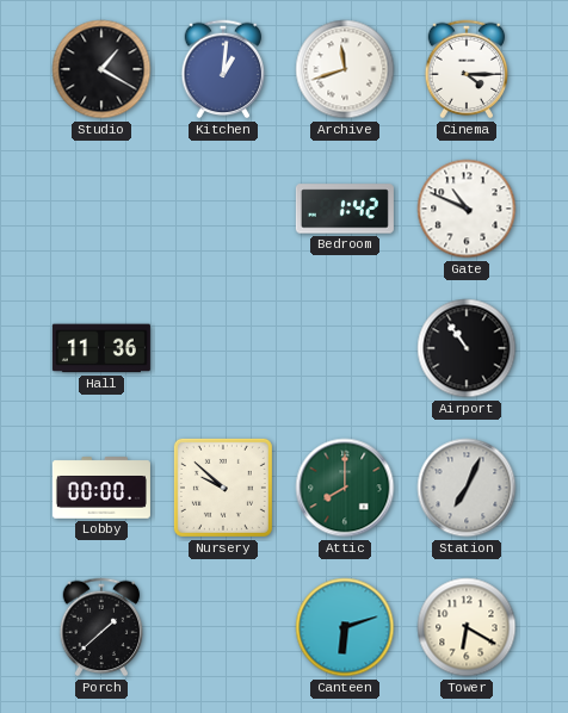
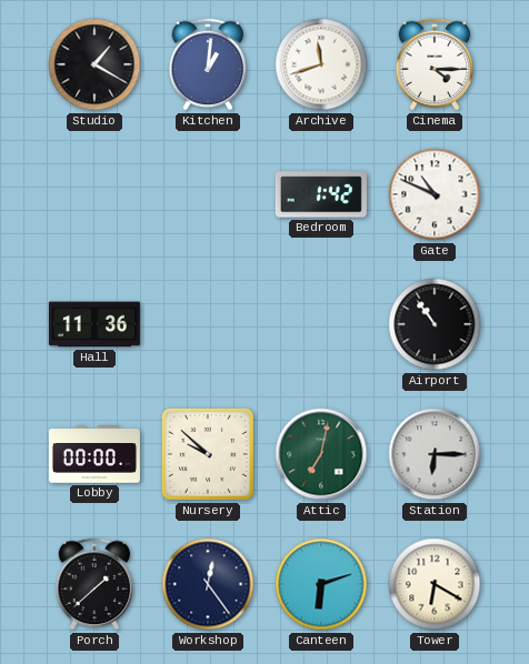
Attic: 8:00 -> 7:02 (321, 454)
Station: 7:04 -> 6:15 (435, 454)
Workshop: none -> 12:24 (208, 584)
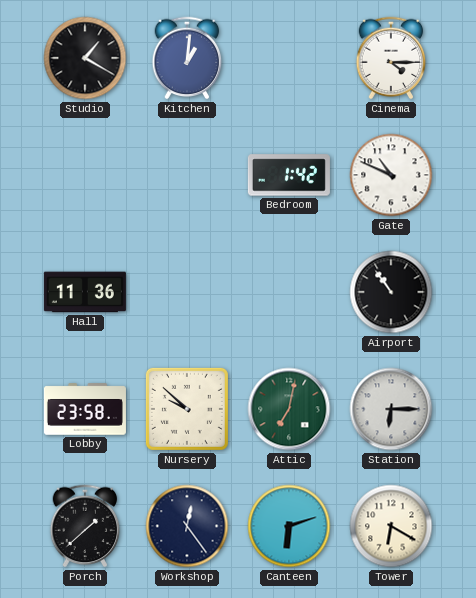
Archive: 11:42 -> none (321, 64)
Lobby: 00:00 -> 23:58 (85, 409)
